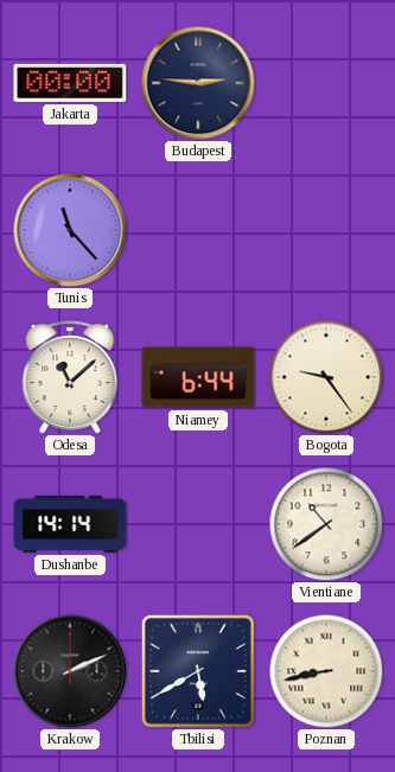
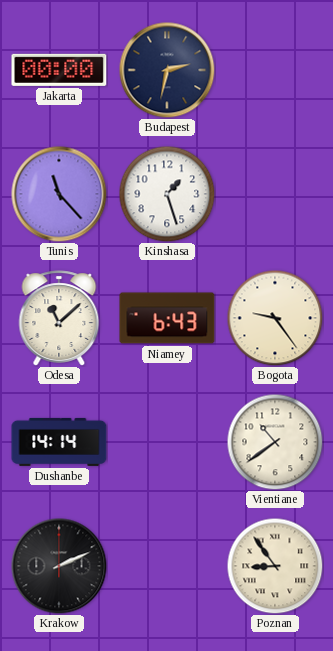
Budapest: 2:46 -> 2:32 (167, 70)
Kinshasa: none -> 1:27 (167, 194)
Niamey: 6:44 -> 6:43 (167, 318)
Tbilisi: 5:40 -> none (198, 671)
Poznan: 8:43 -> 8:54 (275, 566)
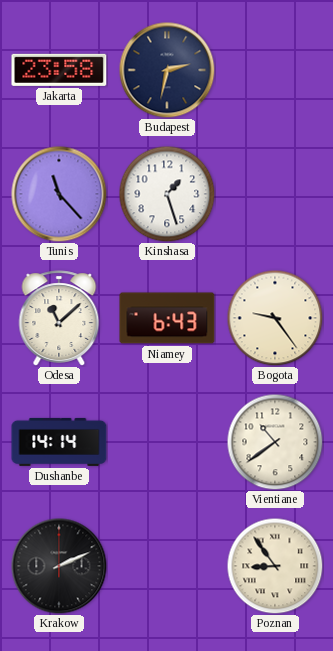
Jakarta: 00:00 -> 23:58 (59, 70)
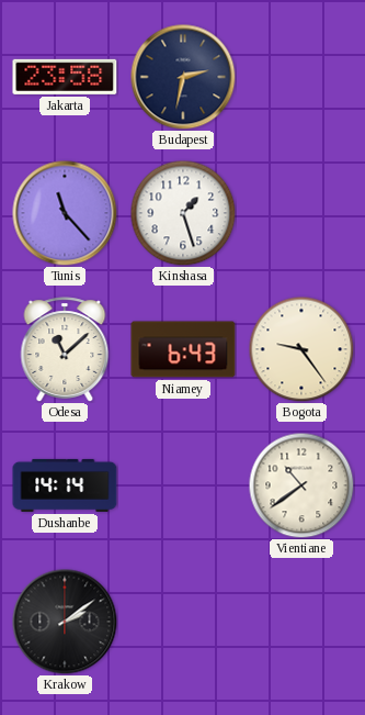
Krakow: 2:11 -> 2:09 (65, 622)
Poznan: 8:54 -> none (275, 566)
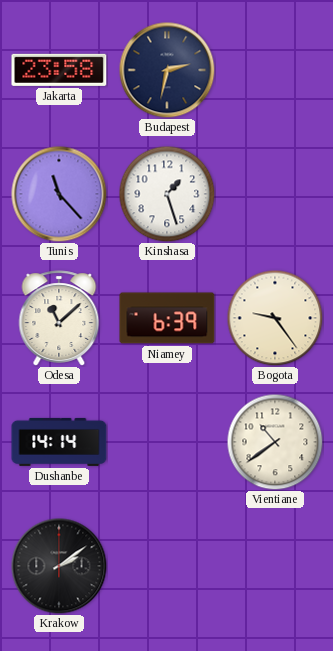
Niamey: 6:43 -> 6:39 (167, 318)
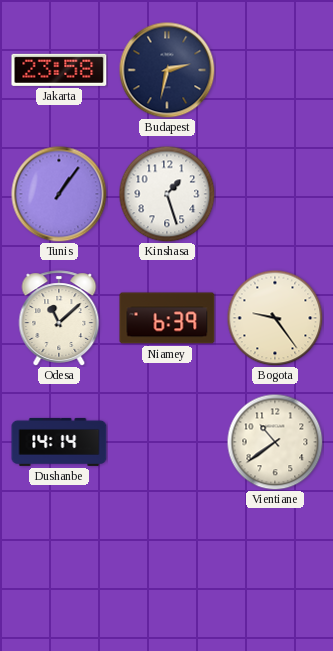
Tunis: 11:23 -> 1:06 (59, 194)
Krakow: 2:09 -> none (59, 566)
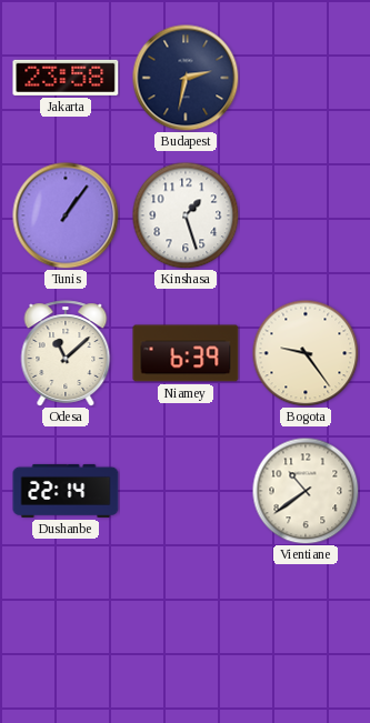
Dushanbe: 14:14 -> 22:14 (66, 491)
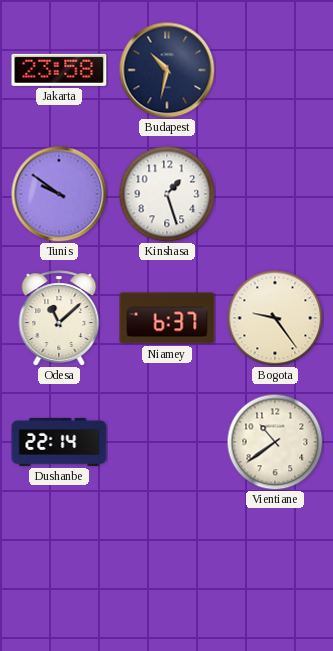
Budapest: 2:32 -> 10:32 (167, 70)
Tunis: 1:06 -> 9:51 (59, 194)
Niamey: 6:39 -> 6:37 (167, 318)
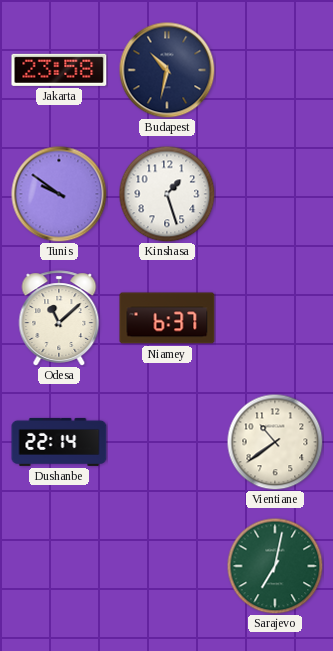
Bogota: 9:24 -> none (275, 318)
Sarajevo: none -> 7:02 (275, 566)
